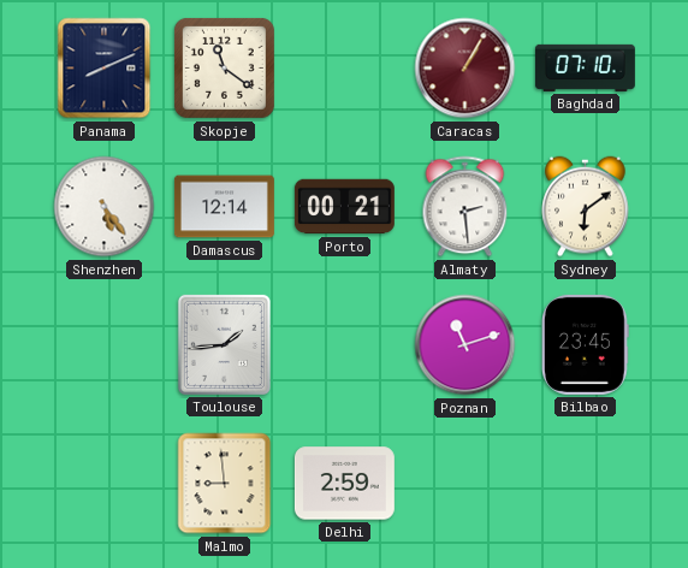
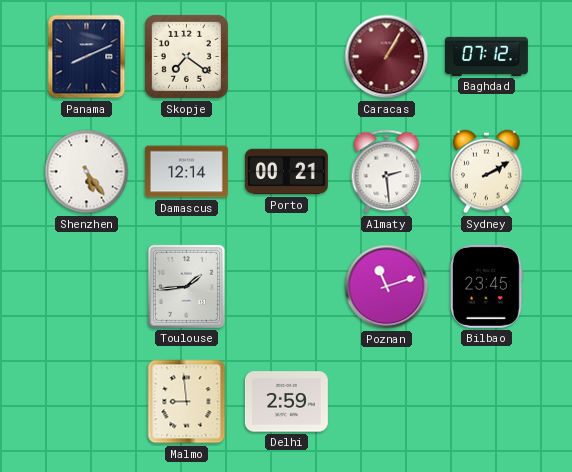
Skopje: 11:21 -> 7:21 (186, 56)
Baghdad: 07:10 -> 07:12 (486, 56)
Sydney: 6:09 -> 2:10 (487, 172)
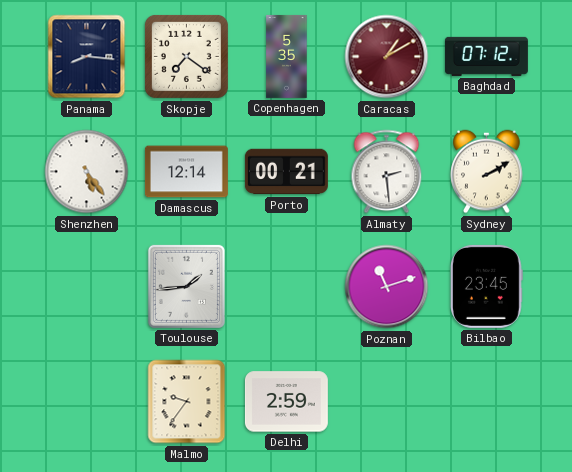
Panama: 8:11 -> 8:16 (87, 57)
Copenhagen: none -> 5:35 (287, 56)
Caracas: 1:05 -> 1:10 (387, 57)
Malmo: 8:59 -> 9:36 (187, 402)
